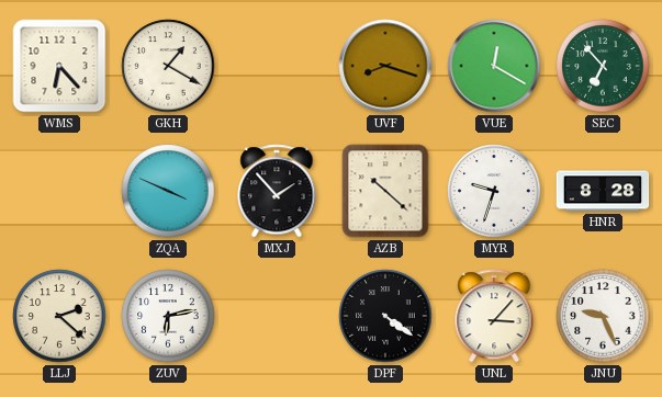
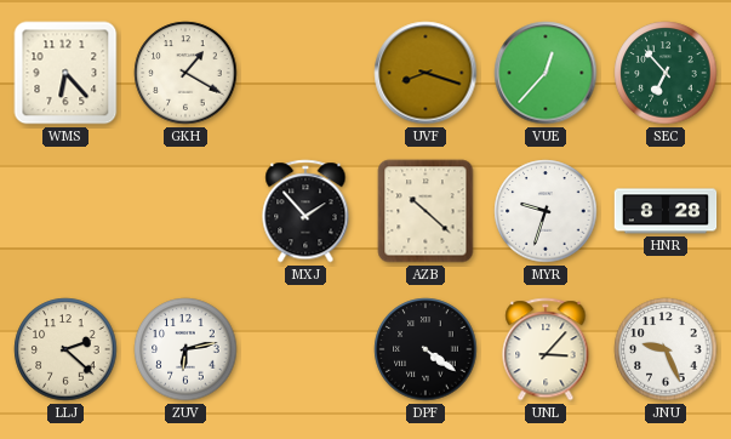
VUE: 12:20 -> 12:37 (546, 73)
ZQA: 3:49 -> none (168, 191)
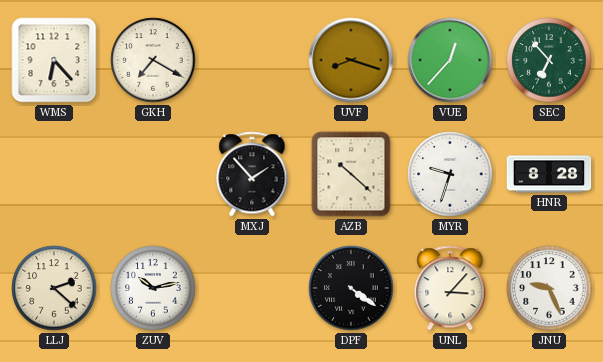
GKH: 1:20 -> 7:20 (153, 60)
ZUV: 6:13 -> 10:13 (153, 288)
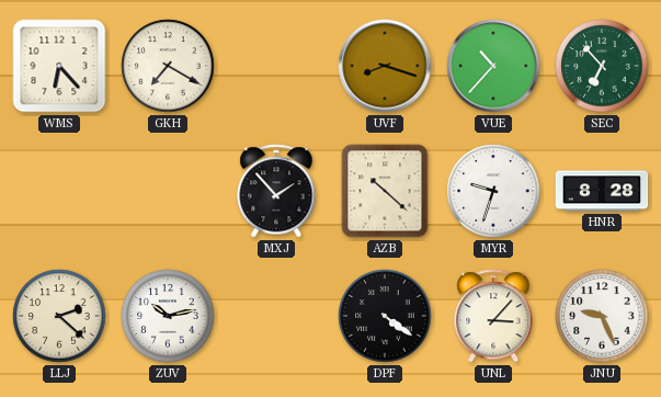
VUE: 12:37 -> 10:37 (493, 66)
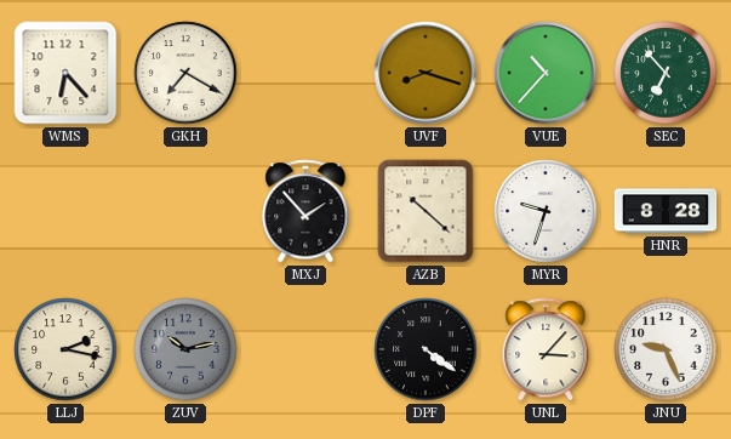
LLJ: 2:22 -> 2:17 (65, 349)
ZUV dial: white -> grey (185, 349)
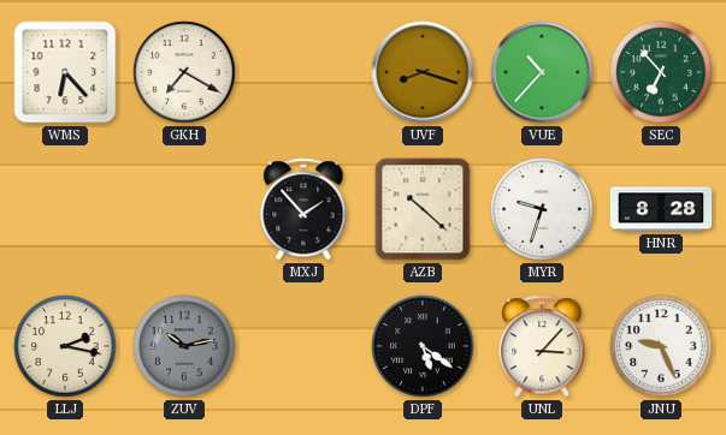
DPF: 4:21 -> 5:21 (423, 346)
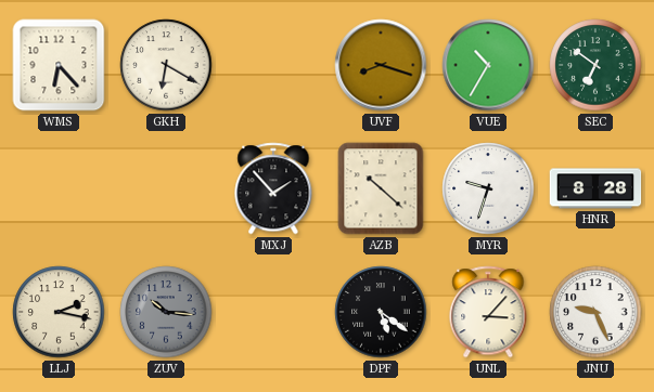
GKH: 7:20 -> 6:20 (166, 65)
VUE: 10:37 -> 10:35 (488, 65)
SEC: 6:53 -> 6:51 (595, 65)
ZUV: 10:13 -> 10:16 (166, 312)
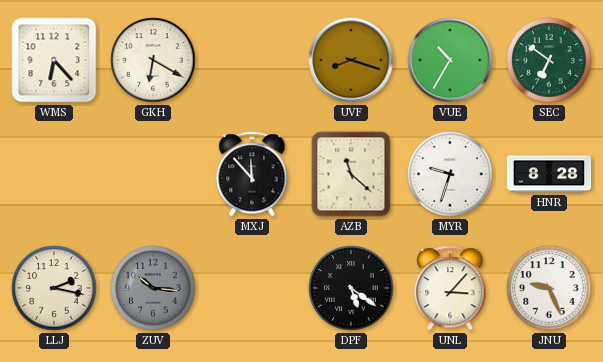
MXJ: 1:53 -> 11:53 (252, 174)
AZB: 10:22 -> 11:22 (351, 174)
